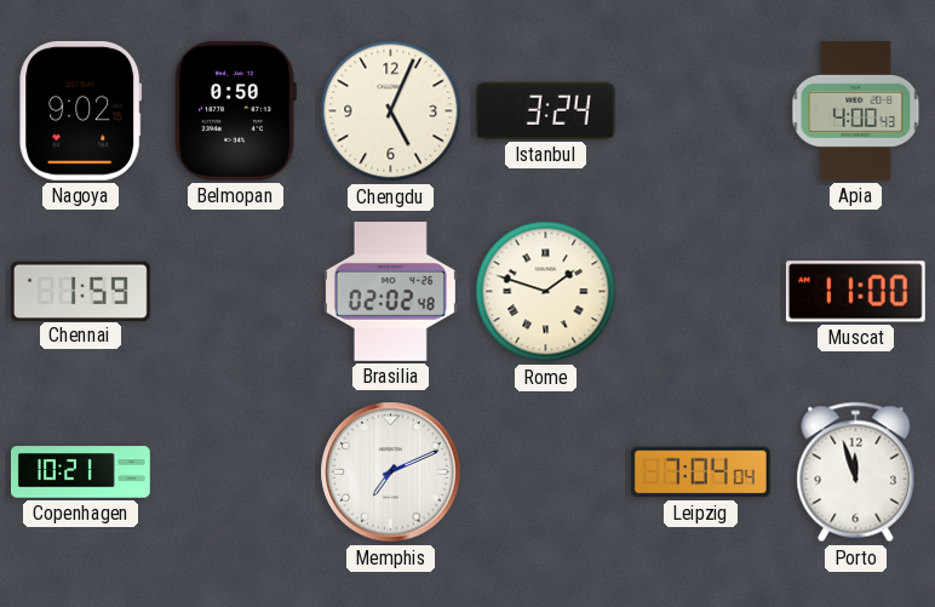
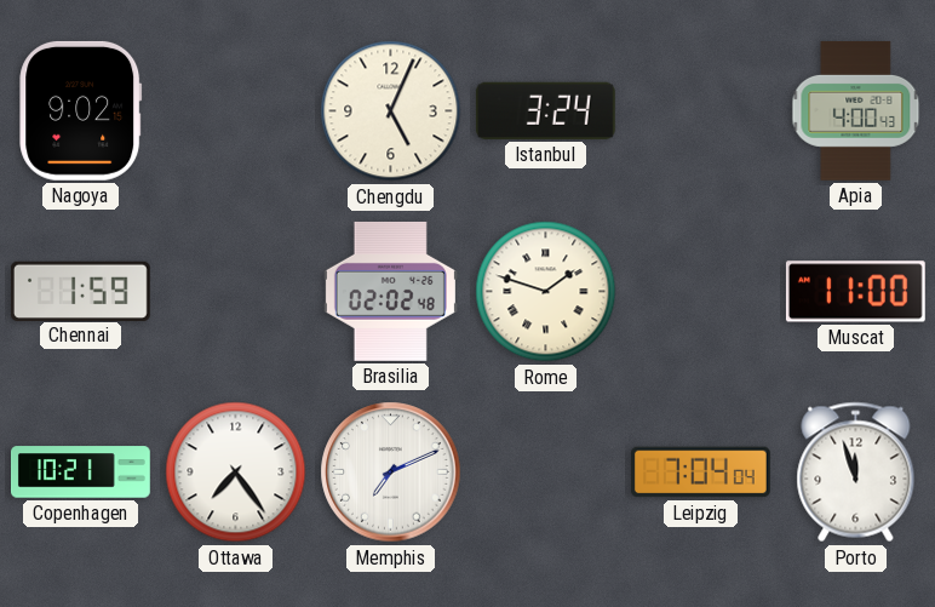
Belmopan: 0:50 -> none (235, 110)
Ottawa: none -> 7:24 (236, 473)
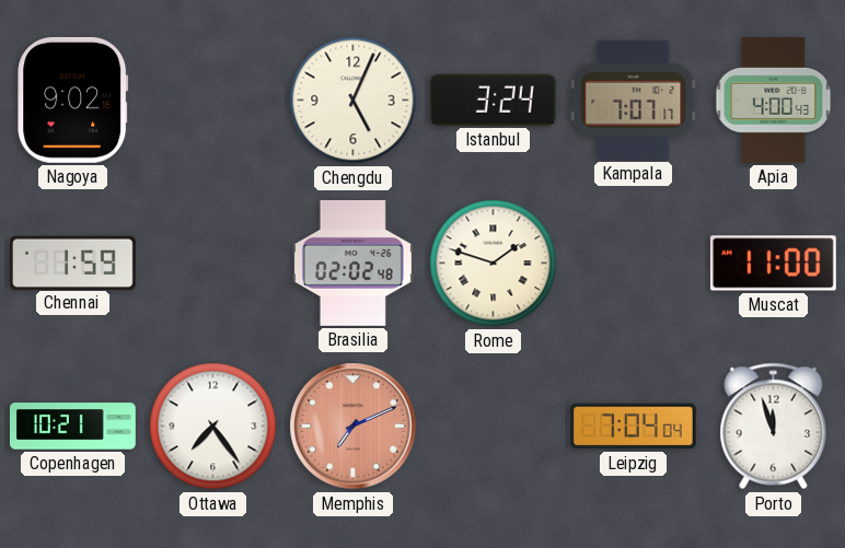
Kampala: none -> 7:07 (634, 100)
Memphis dial: white -> salmon (354, 427)
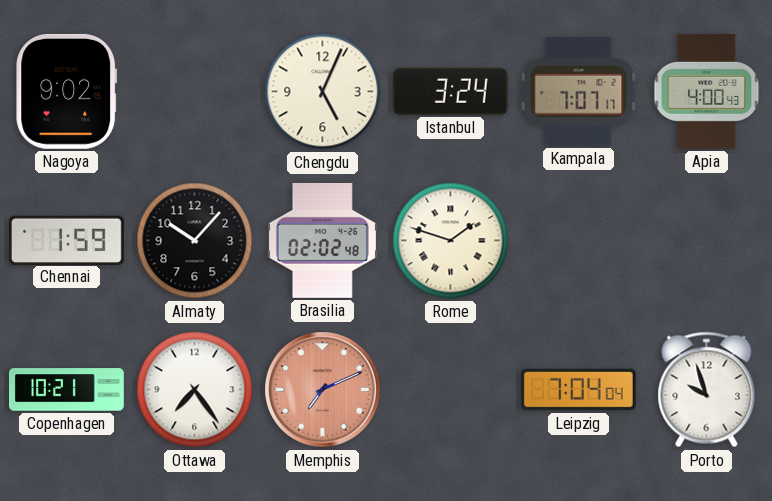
Almaty: none -> 10:07 (195, 241)
Muscat: 11:00 -> none (773, 264)
Porto: 11:57 -> 9:57 (707, 390)
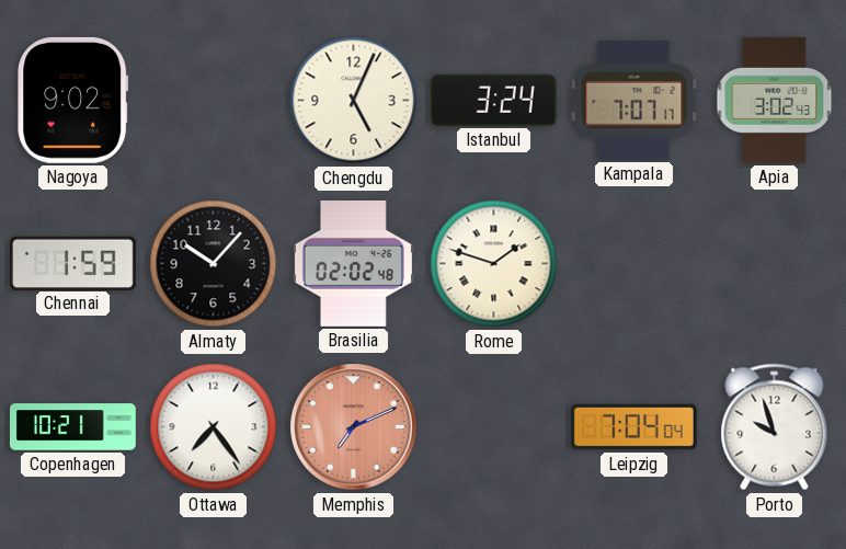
Apia: 4:00 -> 3:02 (775, 100)
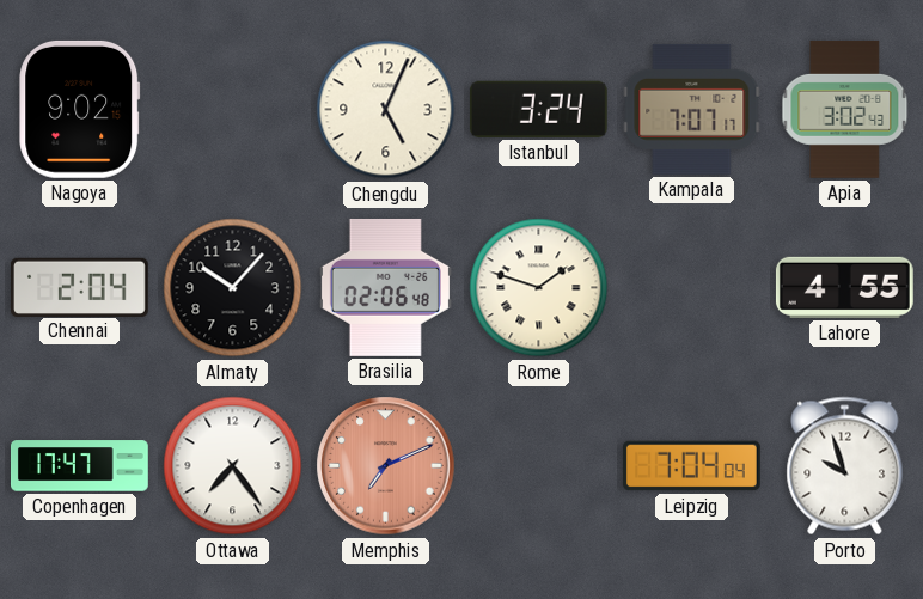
Chennai: 1:59 -> 2:04 (79, 287)
Brasilia: 02:02 -> 02:06 (385, 287)
Lahore: none -> 4:55 (844, 287)
Copenhagen: 10:21 -> 17:47 (80, 466)
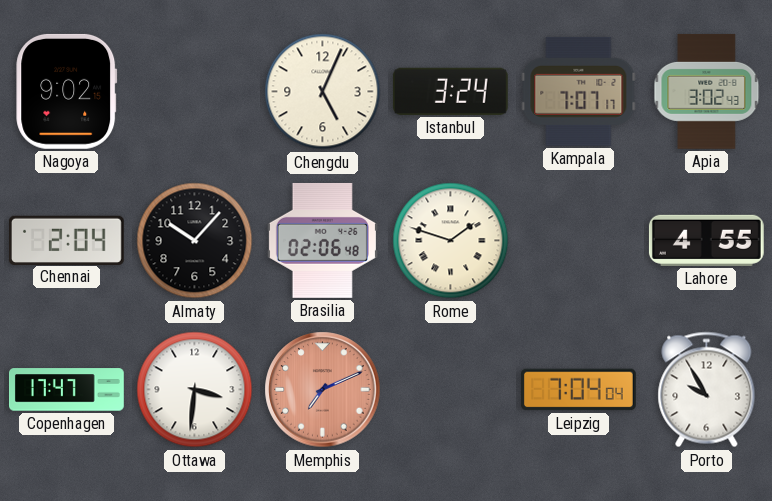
Ottawa: 7:24 -> 3:31 (195, 390)
Porto: 9:57 -> 9:55 (707, 390)
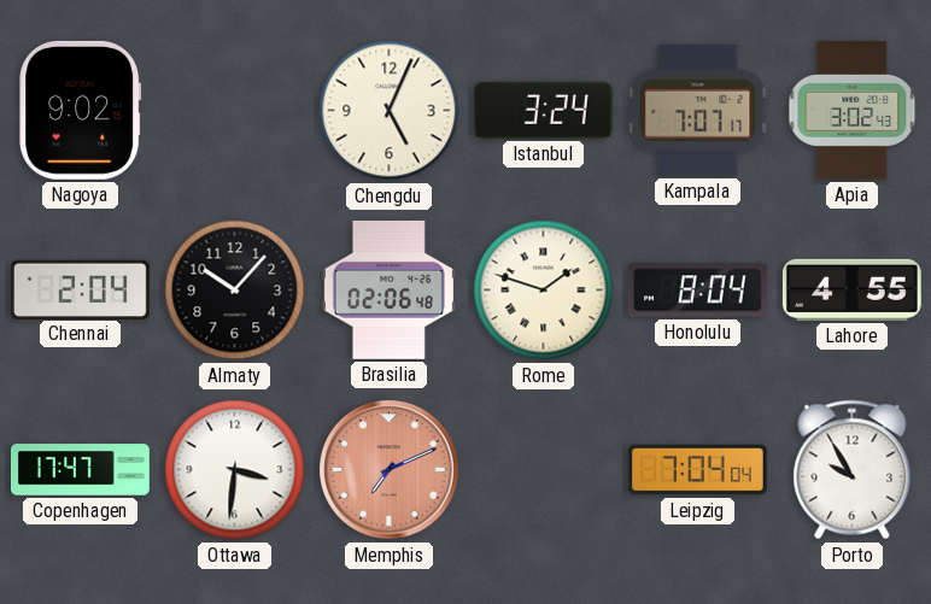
Honolulu: none -> 8:04 (697, 291)
